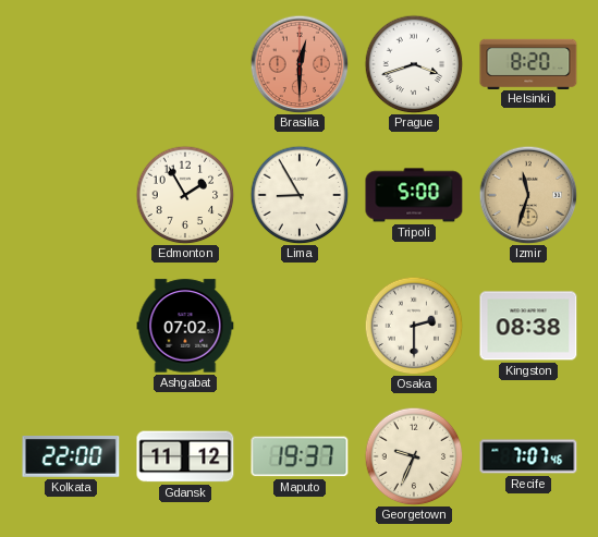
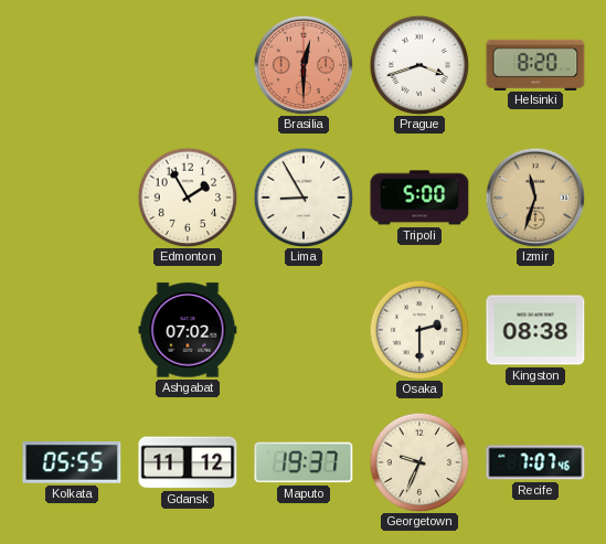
Kolkata: 22:00 -> 05:55 (72, 462)
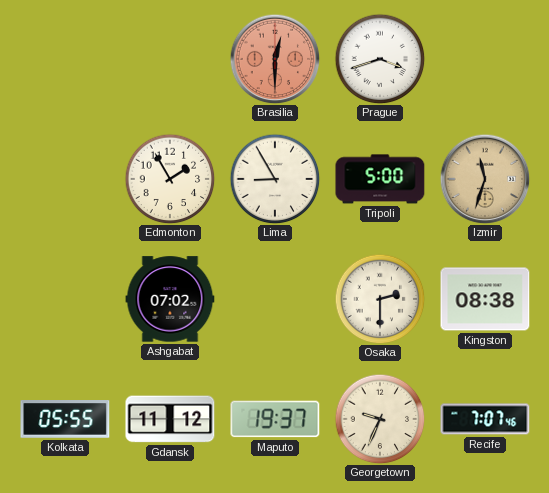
Helsinki: 8:20 -> none (535, 64)
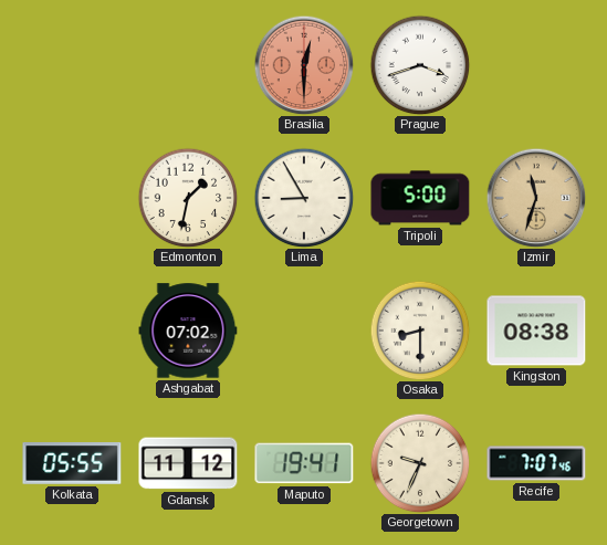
Edmonton: 1:55 -> 1:32 (188, 198)
Osaka: 2:30 -> 8:30 (420, 331)
Maputo: 19:37 -> 19:41 (304, 463)
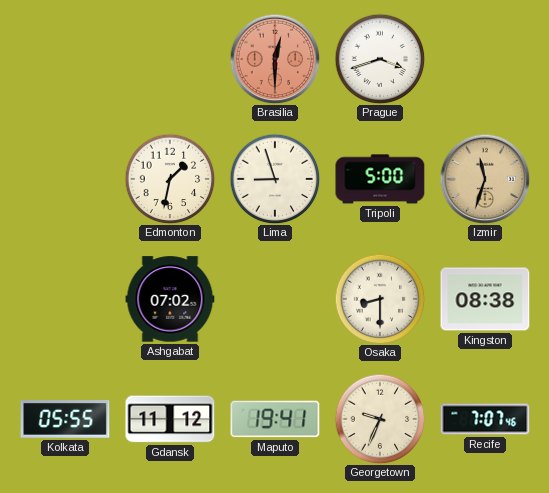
Lima: 8:55 -> 8:57 (275, 179)
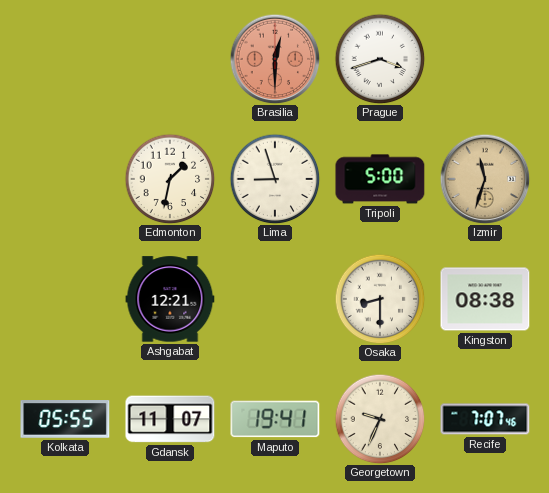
Ashgabat: 07:02 -> 12:21 (170, 299)
Gdansk: 11:12 -> 11:07 (170, 419)
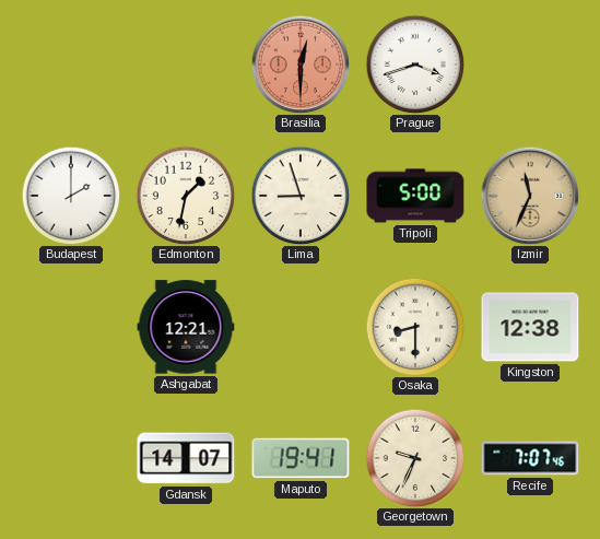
Budapest: none -> 2:00 (71, 196)
Izmir: 11:33 -> 11:34 (530, 196)
Kingston: 08:38 -> 12:38 (530, 327)
Kolkata: 05:55 -> none (65, 419)
Gdansk: 11:07 -> 14:07 (186, 458)
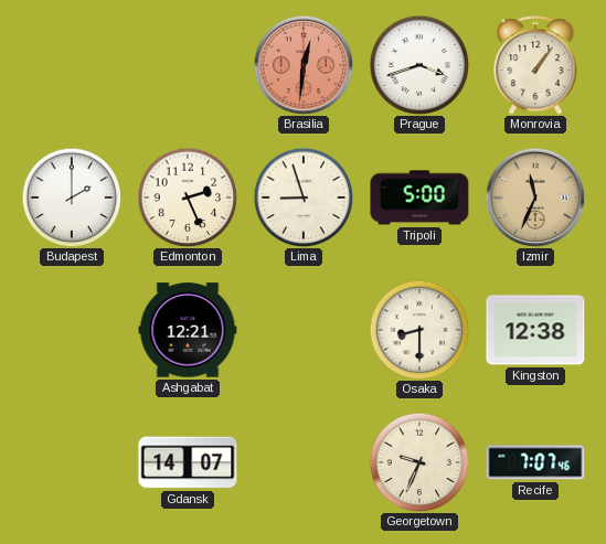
Brasilia: 12:30 -> 12:31 (304, 65)
Monrovia: none -> 1:06 (535, 65)
Edmonton: 1:32 -> 2:26 (188, 198)
Maputo: 19:41 -> none (301, 458)
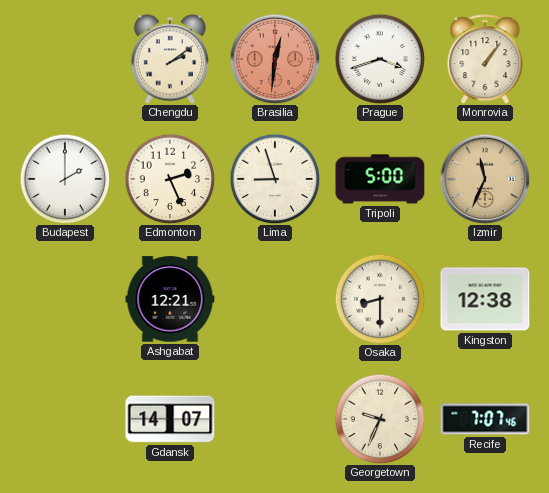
Chengdu: none -> 2:09 (169, 59)
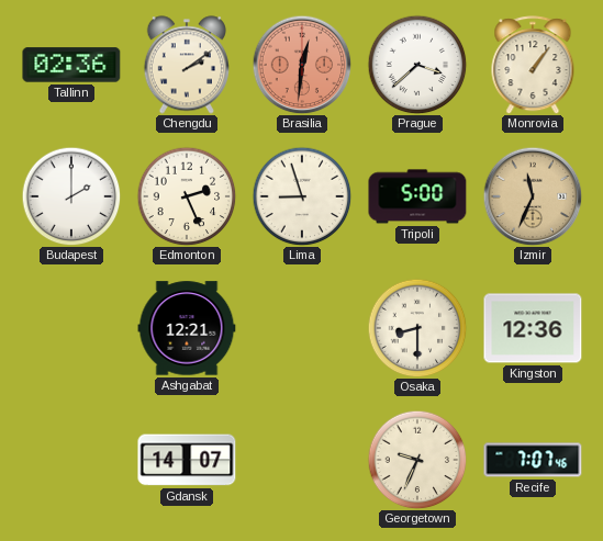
Tallinn: none -> 02:36 (71, 65)
Prague: 3:42 -> 3:38 (417, 65)
Kingston: 12:38 -> 12:36 (533, 328)
